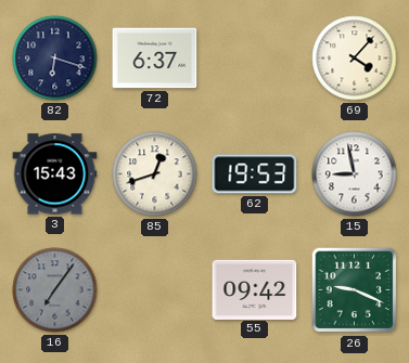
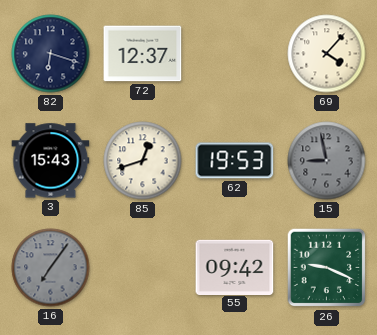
72: 6:37 -> 12:37 (143, 54)
15 dial: white -> grey (327, 161)
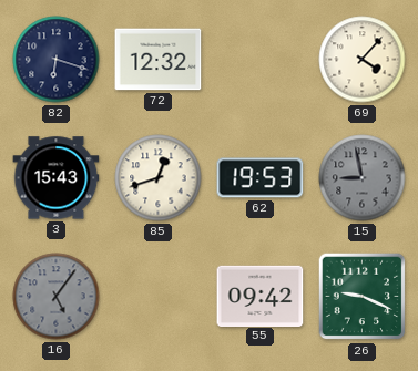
72: 12:37 -> 12:32 (159, 60)
16: 7:06 -> 5:06 (57, 297)
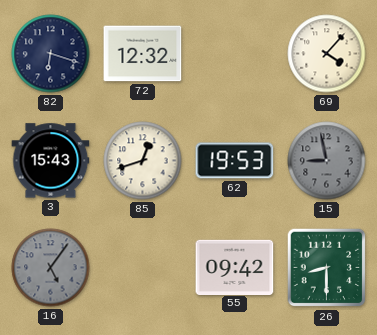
26: 9:19 -> 8:30 (327, 268)
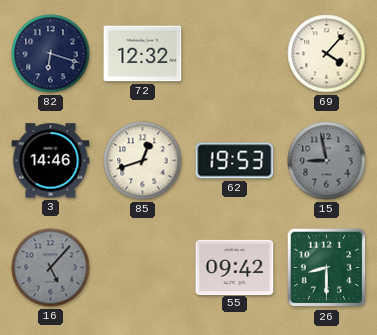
3: 15:43 -> 14:46 (51, 161)
16: 5:06 -> 5:07 (51, 268)
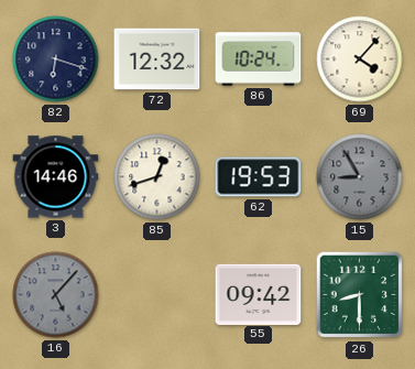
86: none -> 10:24 (259, 59)
15: 8:58 -> 8:55 (360, 177)
